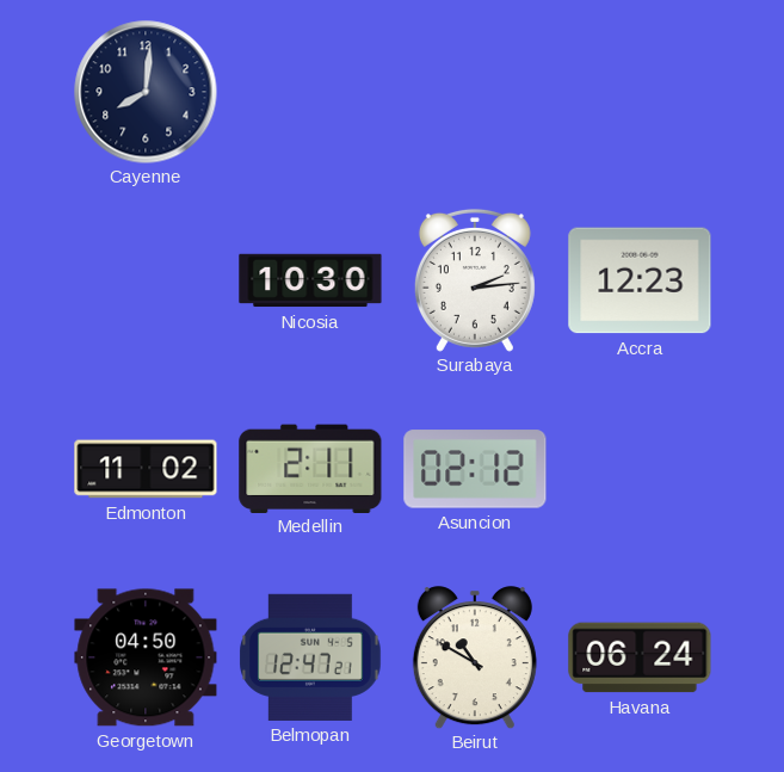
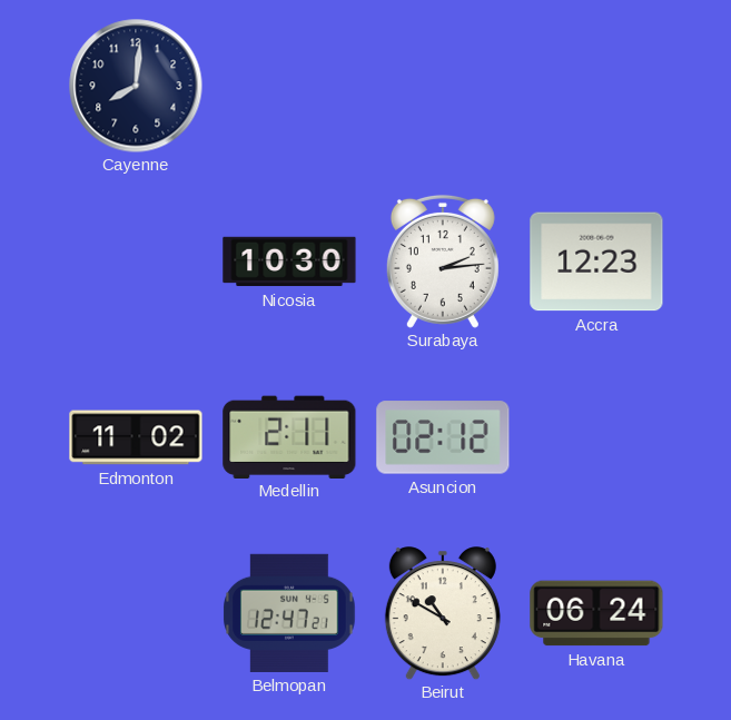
Georgetown: 04:50 -> none (146, 657)
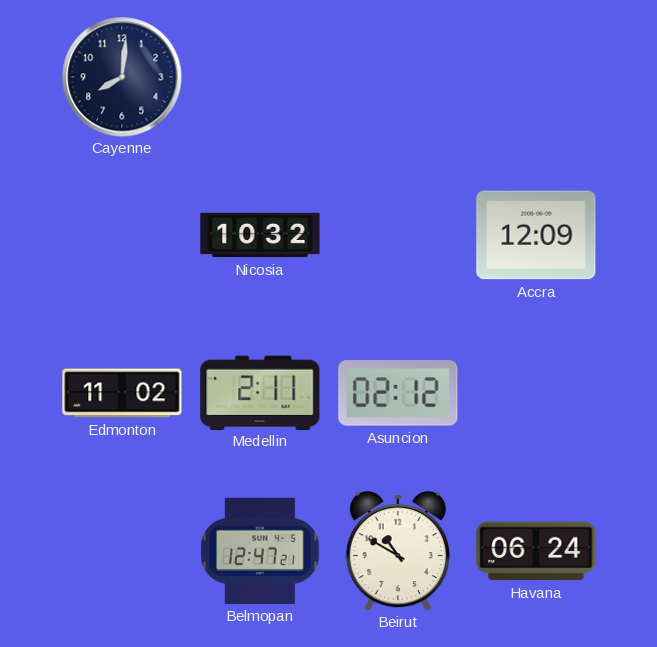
Nicosia: 10:30 -> 10:32 (260, 235)
Surabaya: 2:14 -> none (443, 262)
Accra: 12:23 -> 12:09 (536, 235)
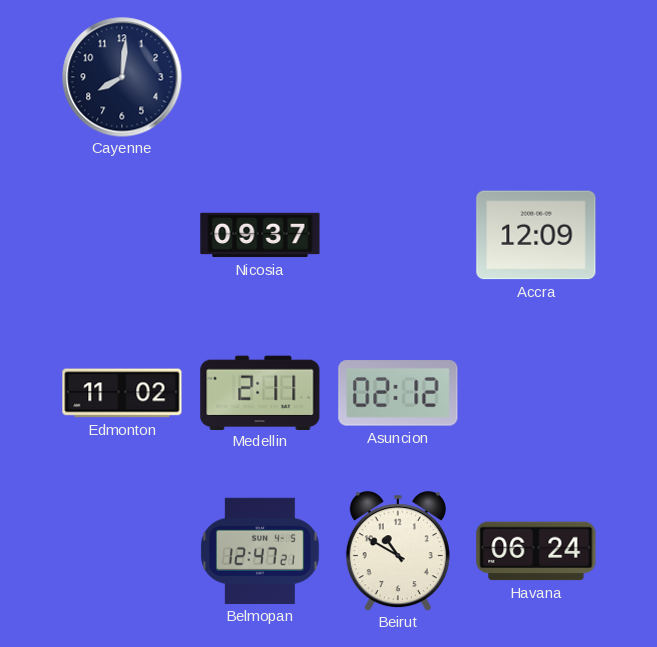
Nicosia: 10:32 -> 09:37 (260, 235)
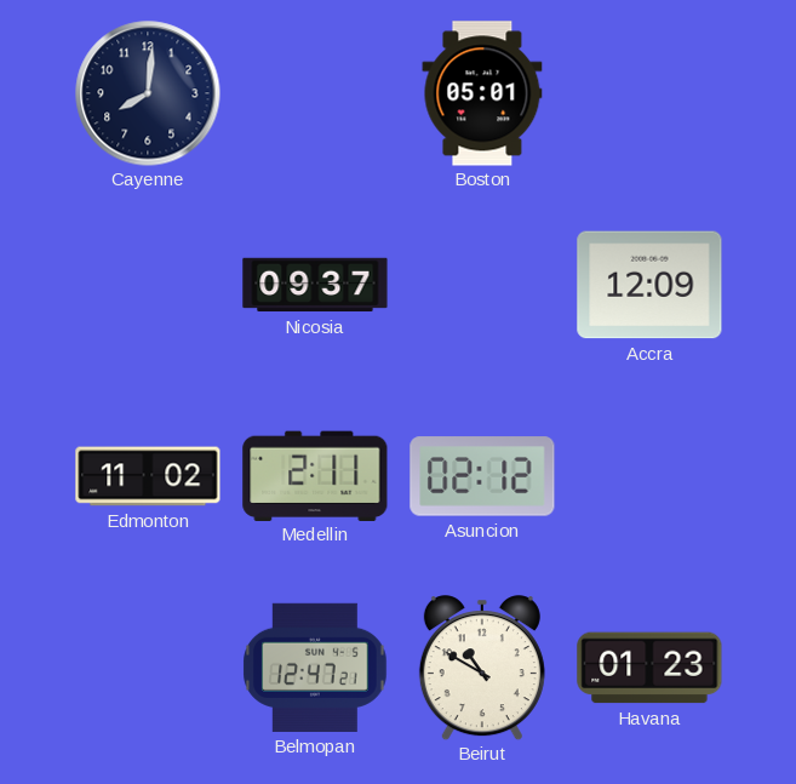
Boston: none -> 05:01 (482, 93)
Havana: 06:24 -> 01:23 (649, 668)
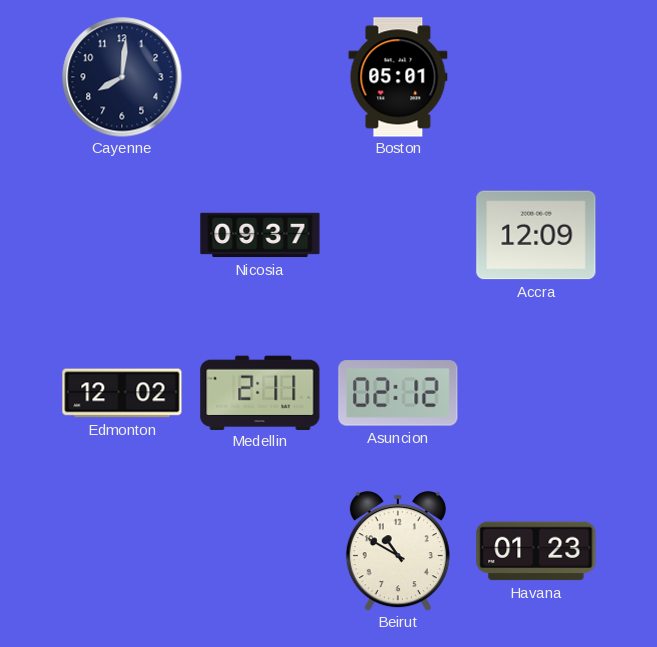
Edmonton: 11:02 -> 12:02 (122, 393)
Belmopan: 12:47 -> none (315, 668)
